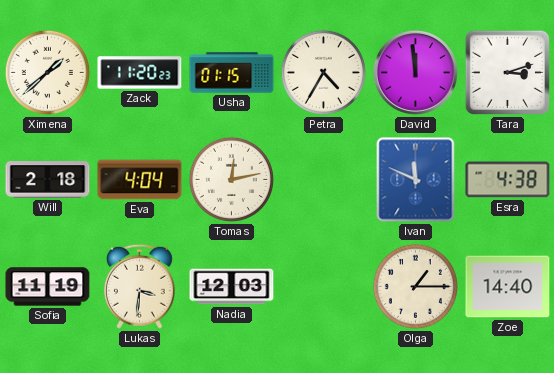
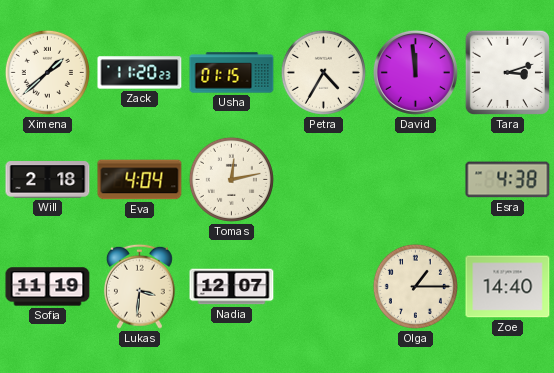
Ivan: 11:49 -> none (416, 180)
Nadia: 12:03 -> 12:07 (232, 287)
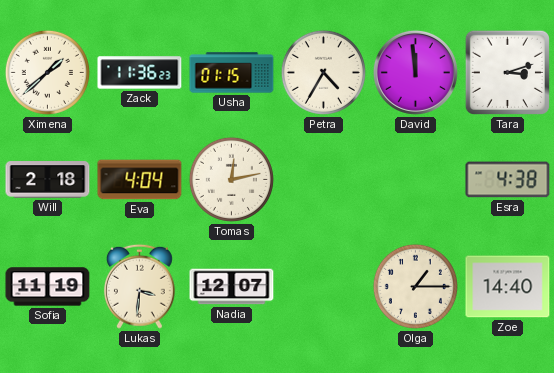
Zack: 11:20 -> 11:36 (140, 73)
